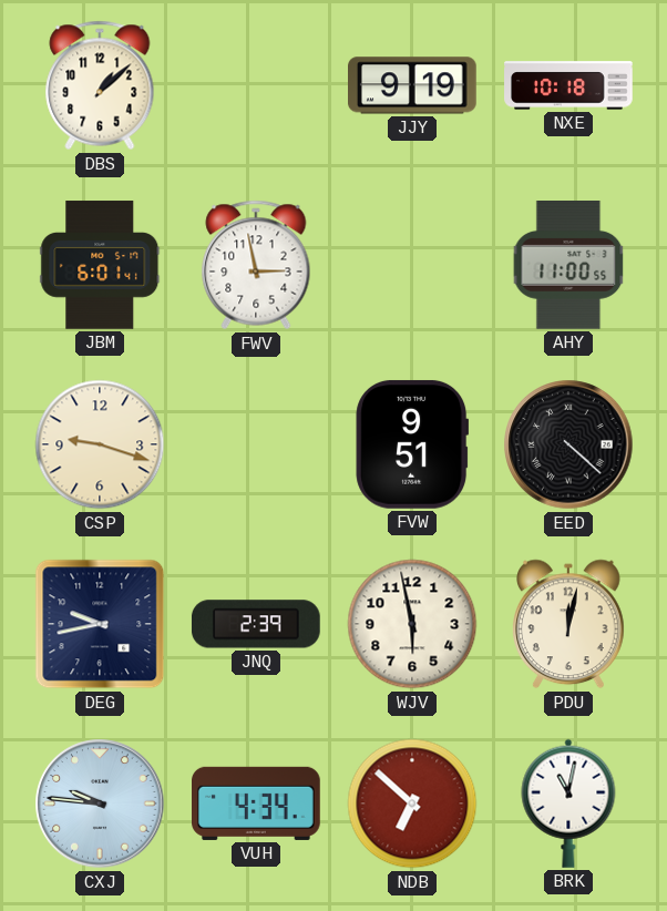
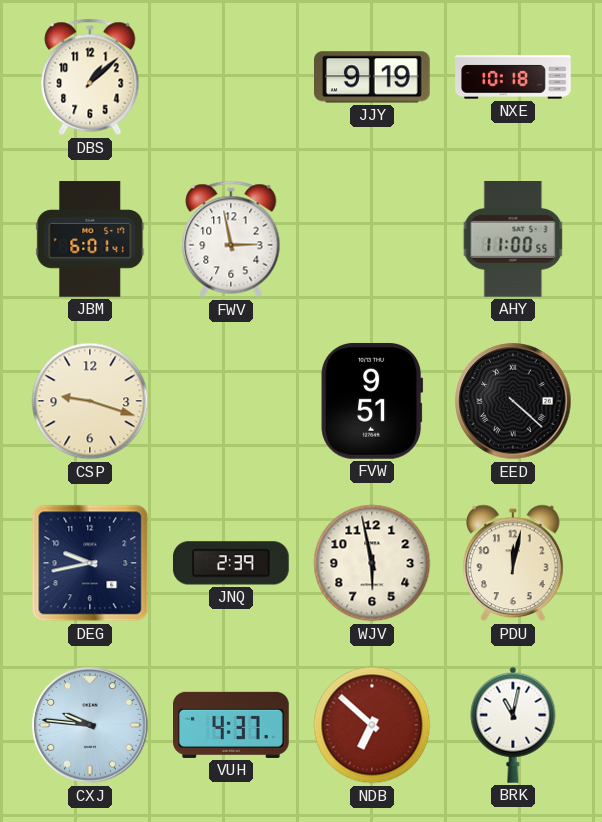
VUH: 4:34 -> 4:37 (232, 725)
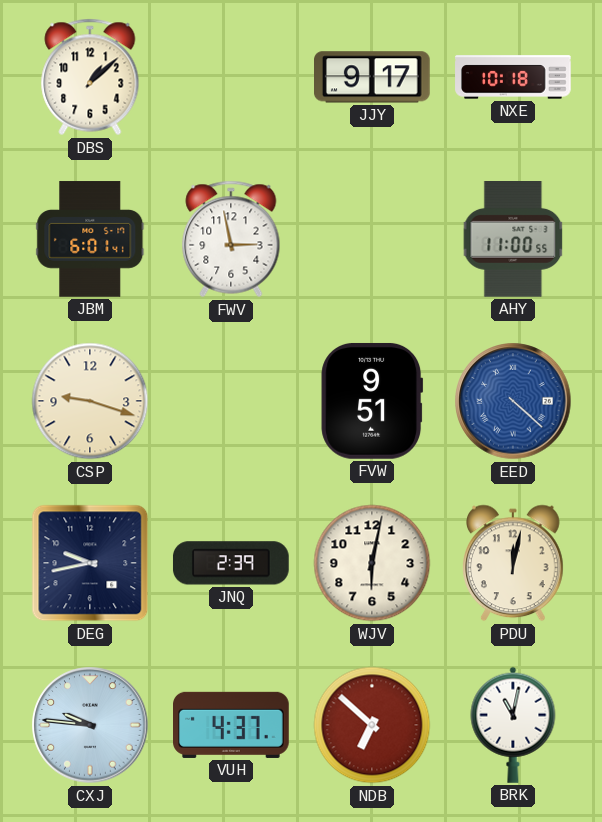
JJY: 9:19 -> 9:17 (373, 77)
EED dial: black -> blue (513, 401)
WJV: 5:58 -> 6:02 (372, 563)
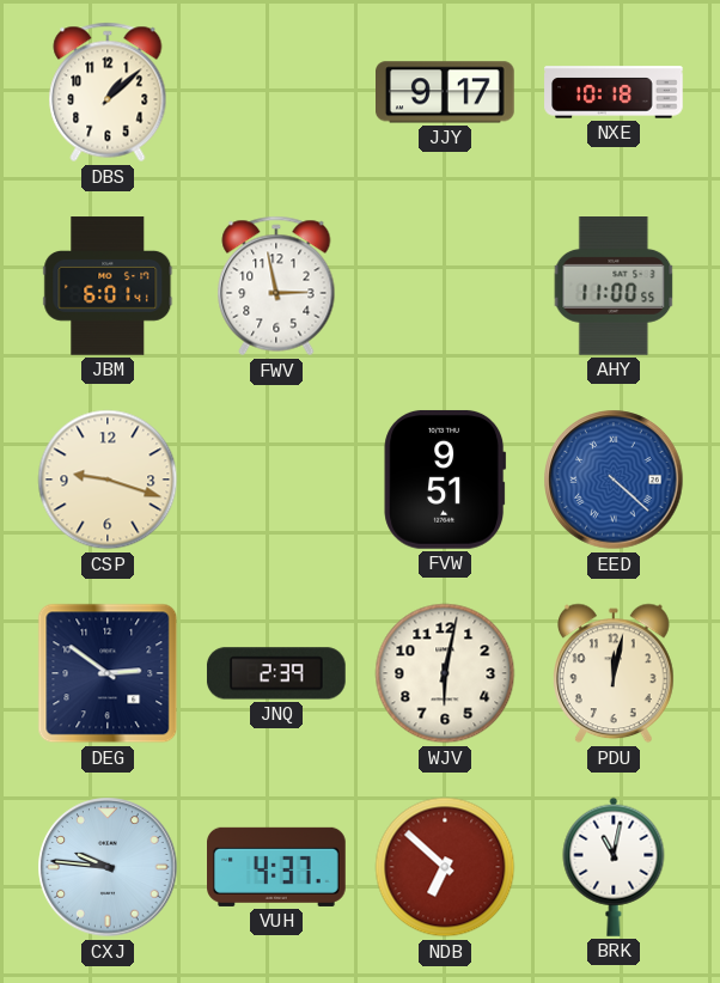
DEG: 9:43 -> 2:51 (108, 673)
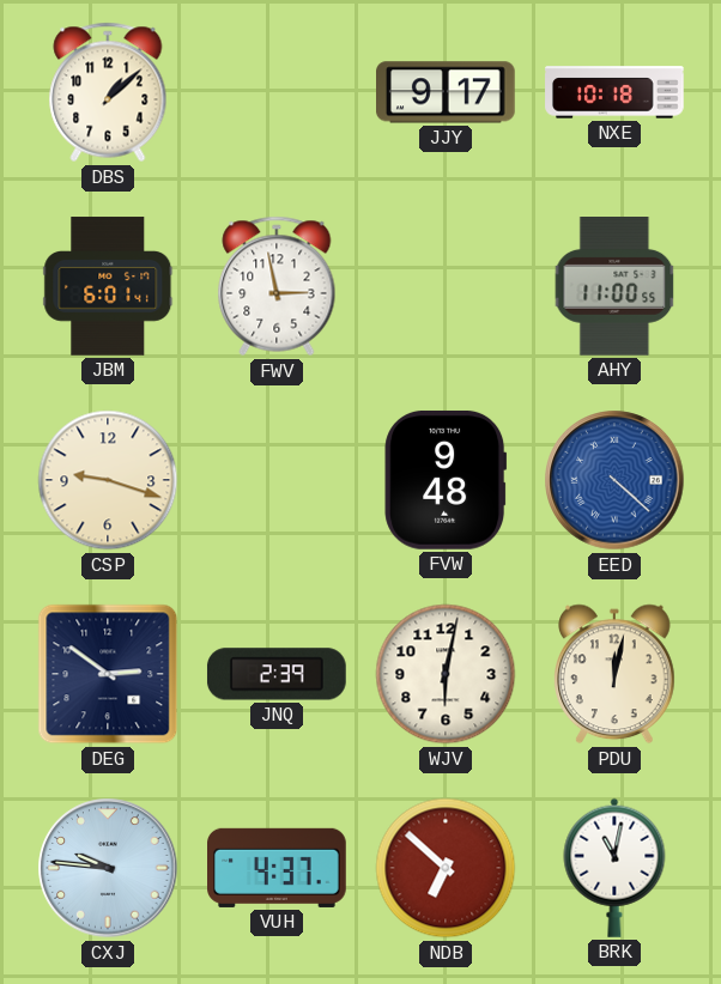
FVW: 9:51 -> 9:48 (446, 480)
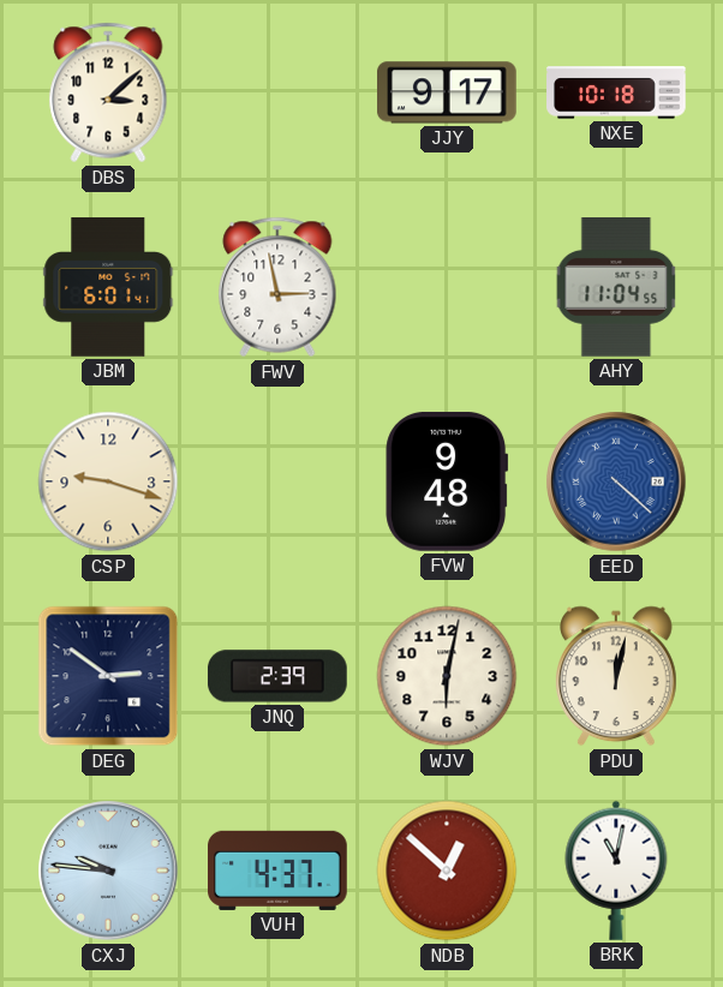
DBS: 1:08 -> 3:08 (108, 92)
AHY: 11:00 -> 11:04 (616, 288)
NDB: 6:52 -> 12:52 (447, 871)
